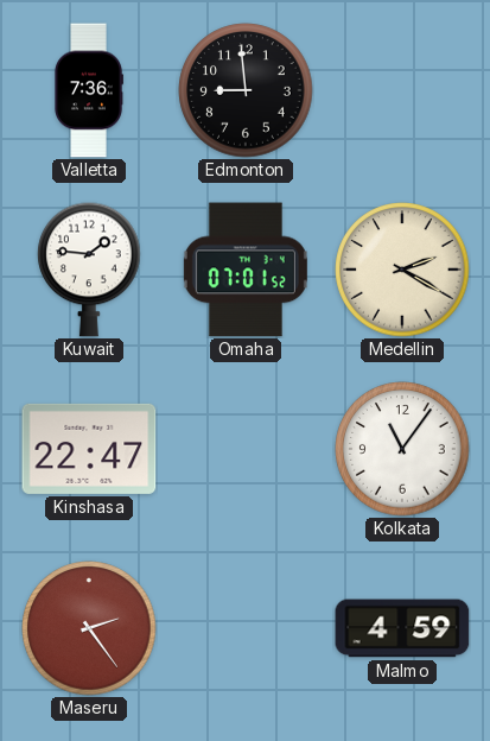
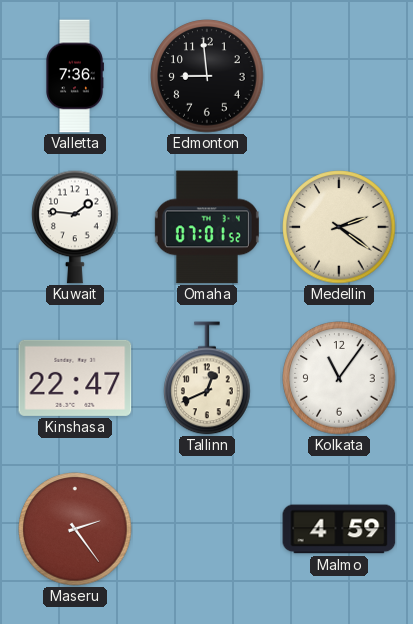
Medellin: 2:20 -> 2:21 (339, 227)
Tallinn: none -> 12:41 (207, 378)
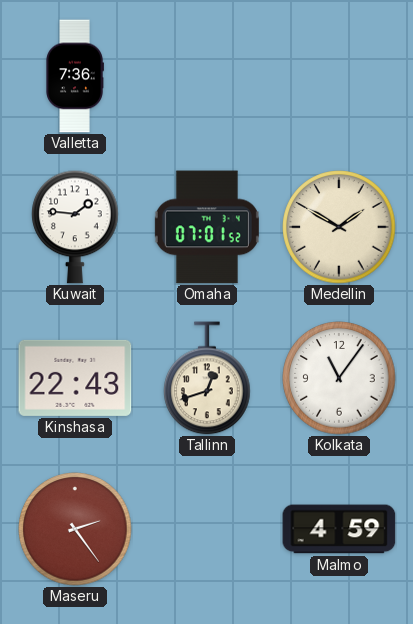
Edmonton: 8:59 -> none (207, 76)
Medellin: 2:21 -> 1:50 (339, 227)
Kinshasa: 22:47 -> 22:43 (75, 378)
Tallinn: 12:41 -> 12:42 (207, 378)
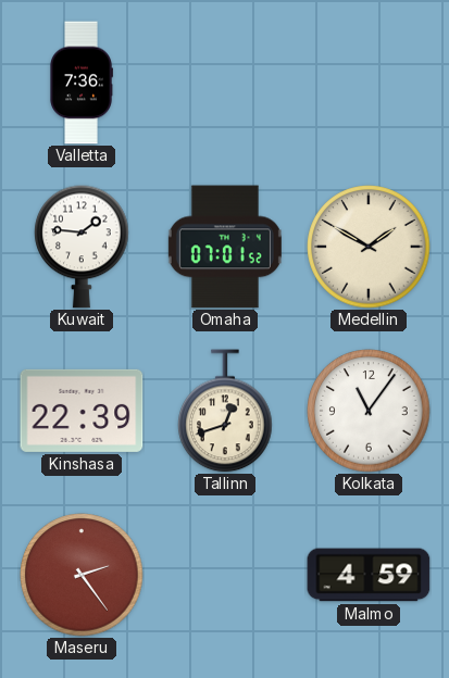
Kinshasa: 22:43 -> 22:39 (82, 411)
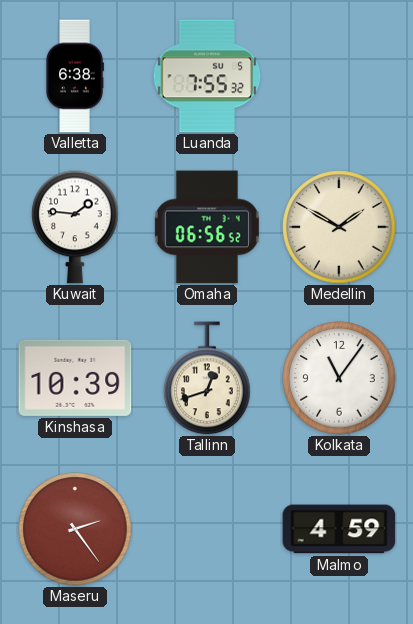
Valletta: 7:36 -> 6:38 (75, 76)
Luanda: none -> 7:55 (207, 76)
Omaha: 07:01 -> 06:56 (207, 227)
Kinshasa: 22:39 -> 10:39 (75, 378)
